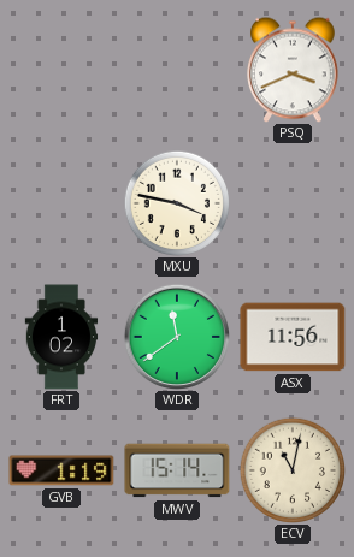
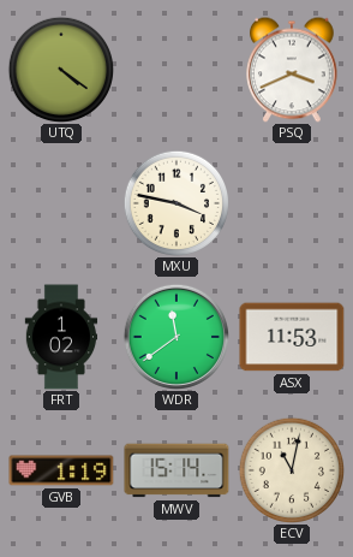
UTQ: none -> 4:21 (60, 69)
ASX: 11:56 -> 11:53 (292, 337)
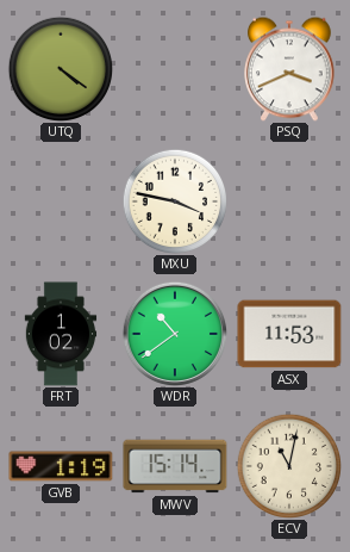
WDR: 11:39 -> 10:39 (174, 333)
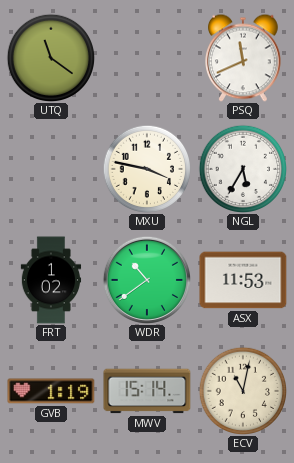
UTQ: 4:21 -> 11:21 (50, 57)
PSQ: 3:41 -> 11:41 (244, 58)
NGL: none -> 5:35 (242, 168)
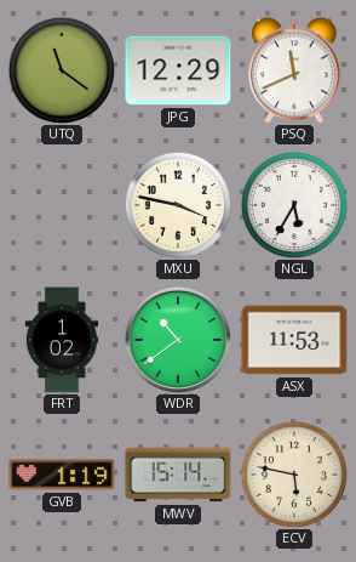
JPG: none -> 12:29 (178, 70)
ECV: 11:02 -> 5:47 (293, 473)
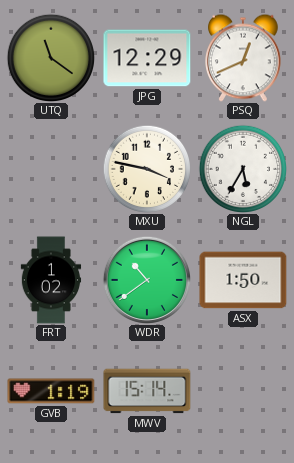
PSQ: 11:41 -> 12:41 (244, 58)
ASX: 11:53 -> 1:50 (243, 280)
ECV: 5:47 -> none (293, 473)
